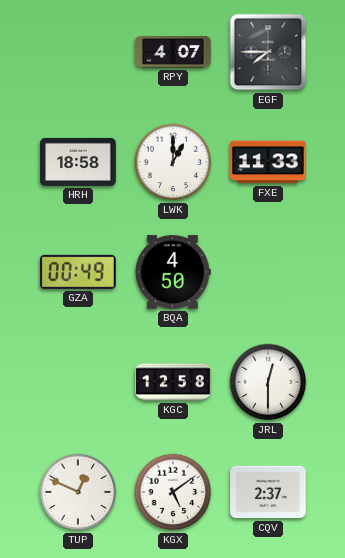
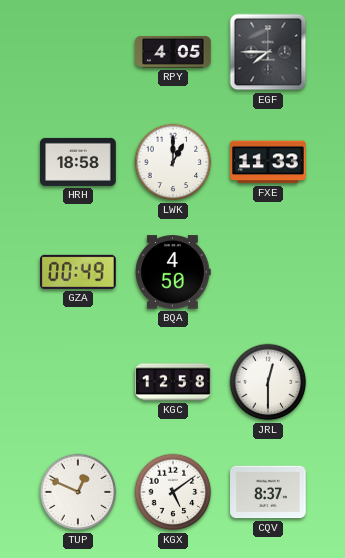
RPY: 4:07 -> 4:05 (173, 52)
CQV: 2:37 -> 8:37 (268, 492)
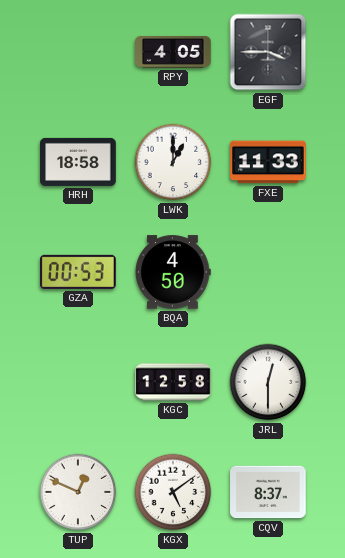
EGF: 7:45 -> 3:45 (268, 52)
GZA: 00:49 -> 00:53 (78, 272)
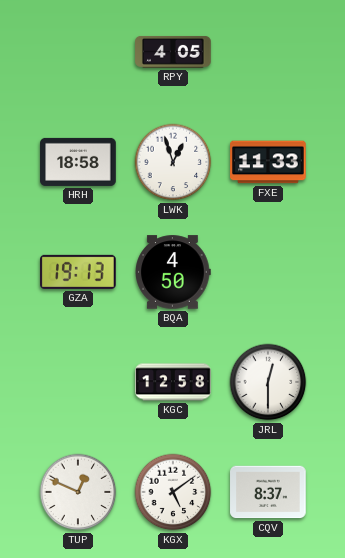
EGF: 3:45 -> none (268, 52)
LWK: 1:00 -> 12:57 (173, 162)
GZA: 00:53 -> 19:13 (78, 272)
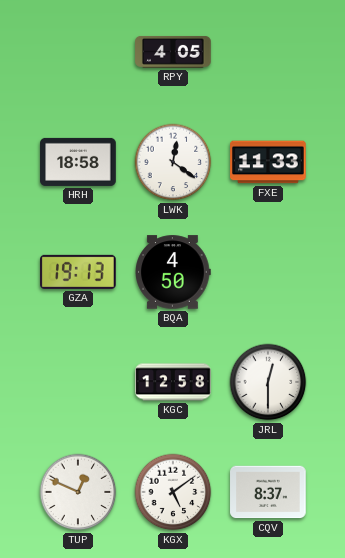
LWK: 12:57 -> 12:21 (173, 162)
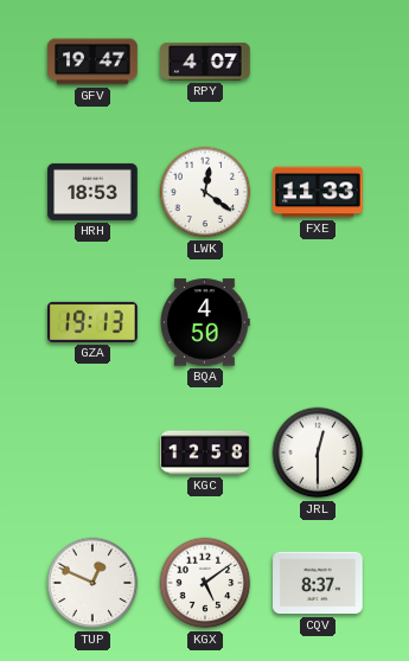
GFV: none -> 19:47 (92, 62)
RPY: 4:05 -> 4:07 (205, 62)
HRH: 18:58 -> 18:53 (92, 192)
